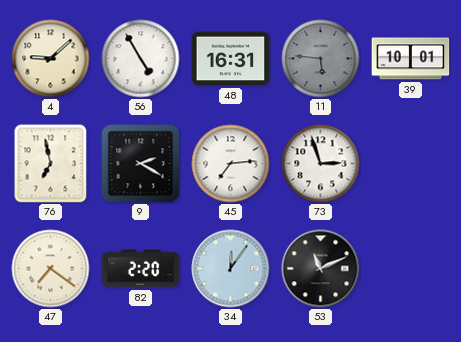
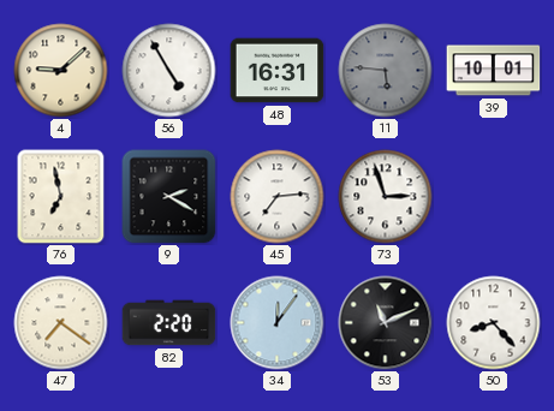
50: none -> 8:23 (494, 323)
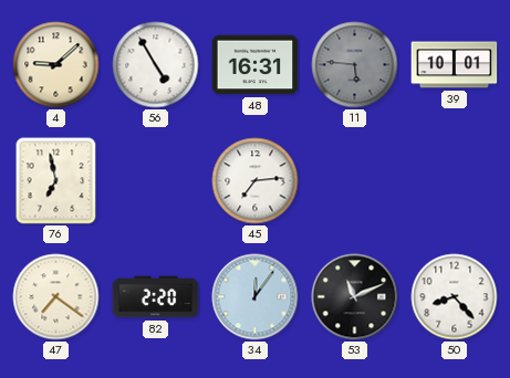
9: 2:20 -> none (169, 197)
73: 2:57 -> none (386, 197)
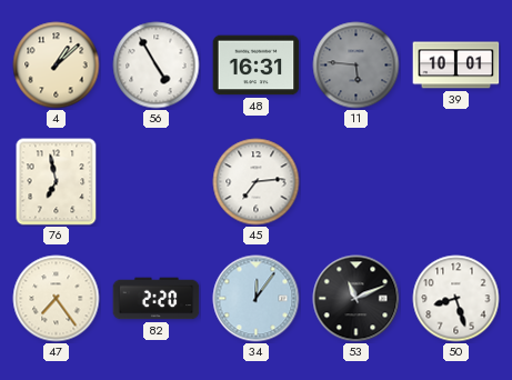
4: 9:08 -> 1:08 (57, 66)
47: 7:21 -> 7:24 (57, 299)
50: 8:23 -> 8:27 (456, 299)
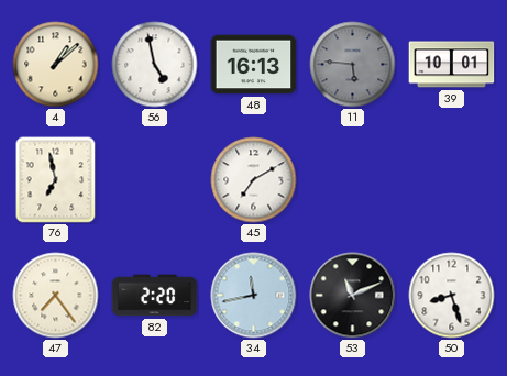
56: 4:55 -> 4:58 (155, 65)
48: 16:31 -> 16:13 (254, 65)
45: 7:14 -> 7:10 (254, 180)
34: 12:06 -> 11:43 (254, 296)
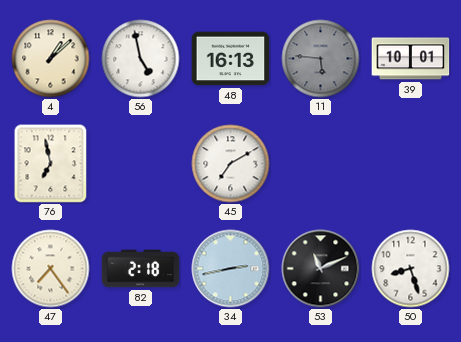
82: 2:20 -> 2:18 (141, 269)
34: 11:43 -> 2:43 (231, 269)
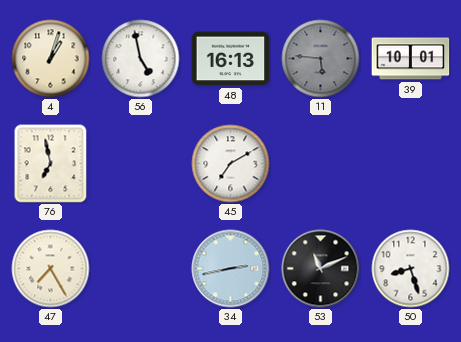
4: 1:08 -> 1:03 (51, 59)
47: 7:24 -> 7:25 (51, 269)
82: 2:18 -> none (141, 269)
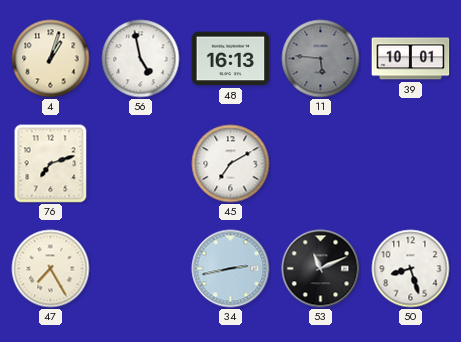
76: 6:58 -> 7:12 (51, 164)
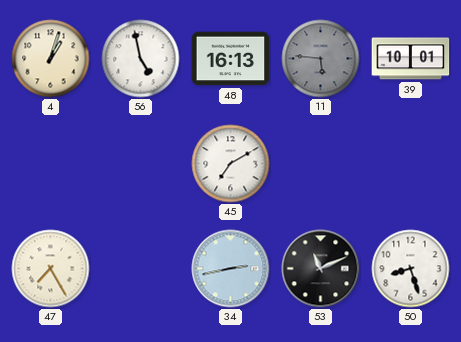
76: 7:12 -> none (51, 164)
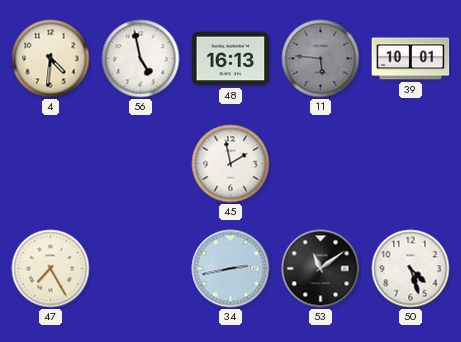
4: 1:03 -> 4:31 (51, 59)
45: 7:10 -> 1:58 (231, 164)
53: 11:11 -> 11:09 (321, 269)
50: 8:27 -> 4:27 (411, 269)
